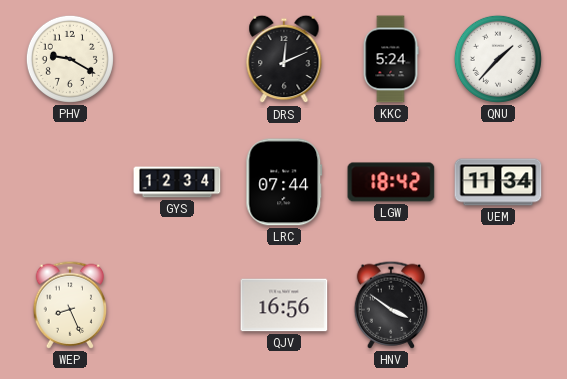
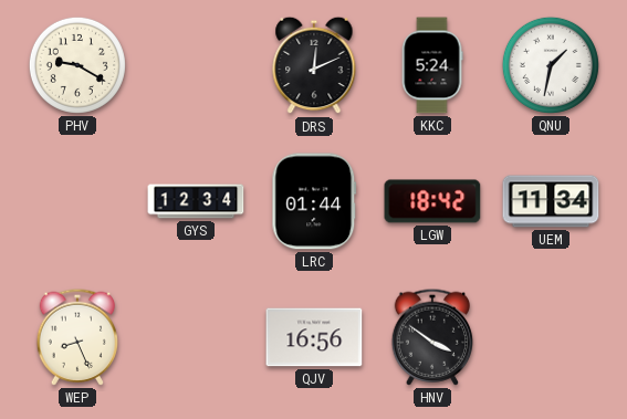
QNU: 1:37 -> 1:32 (551, 65)
LRC: 07:44 -> 01:44 (314, 201)
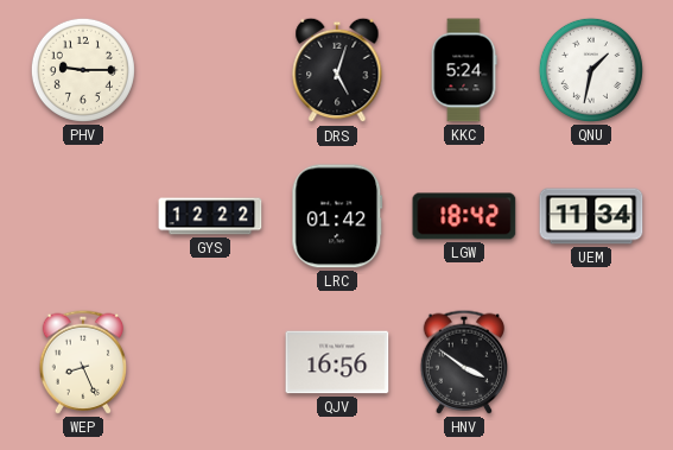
PHV: 9:20 -> 9:15 (83, 70)
DRS: 12:11 -> 5:03 (337, 70)
GYS: 12:34 -> 12:22 (210, 216)
LRC: 01:44 -> 01:42 (337, 216)
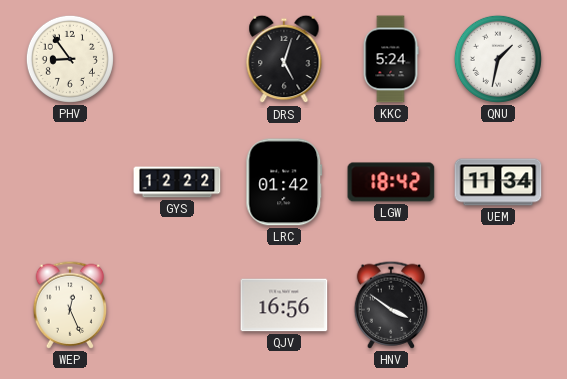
PHV: 9:15 -> 8:54 (70, 59)
WEP: 8:26 -> 12:26 (70, 305)
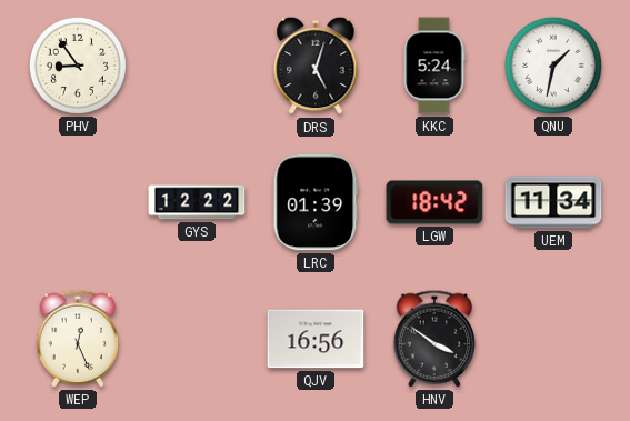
LRC: 01:42 -> 01:39 (316, 202)
